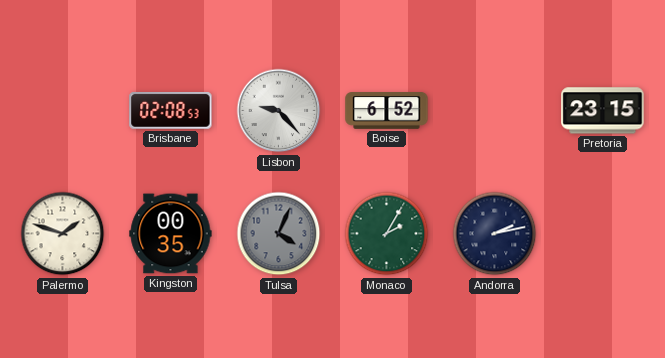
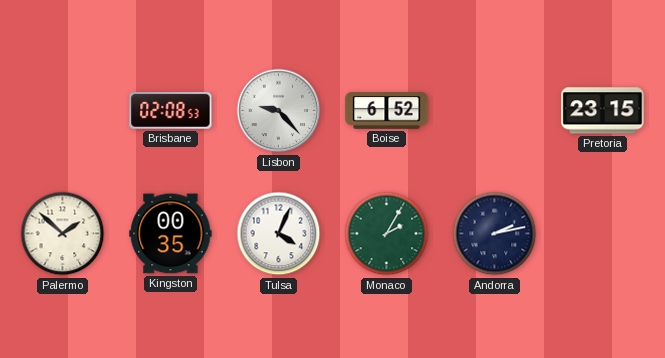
Palermo: 1:48 -> 1:52 (63, 234)
Tulsa dial: grey -> white (279, 234)
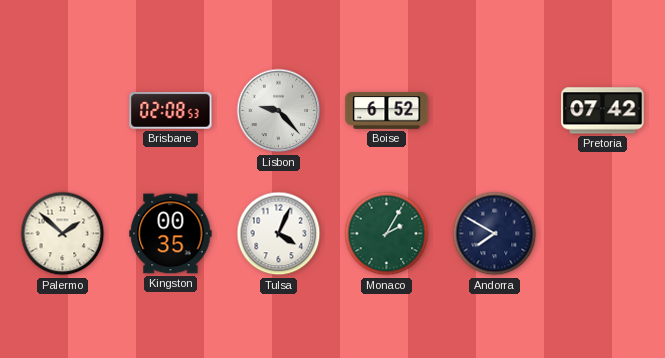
Pretoria: 23:15 -> 07:42 (603, 111)
Andorra: 2:13 -> 7:50 (495, 234)
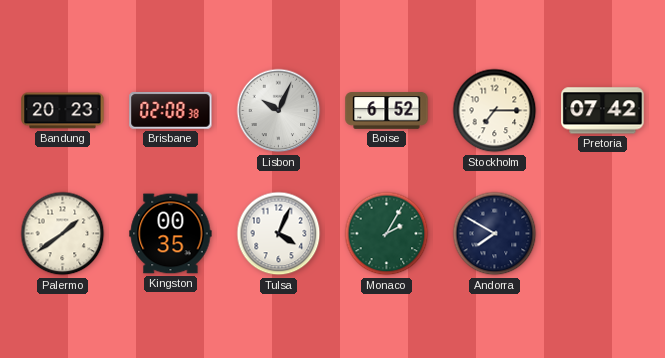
Bandung: none -> 20:23 (63, 111)
Brisbane: 02:08:53 -> 02:08:38 (171, 111)
Lisbon: 9:23 -> 10:04 (279, 111)
Stockholm: none -> 7:15 (495, 111)
Palermo: 1:52 -> 1:39 (63, 234)
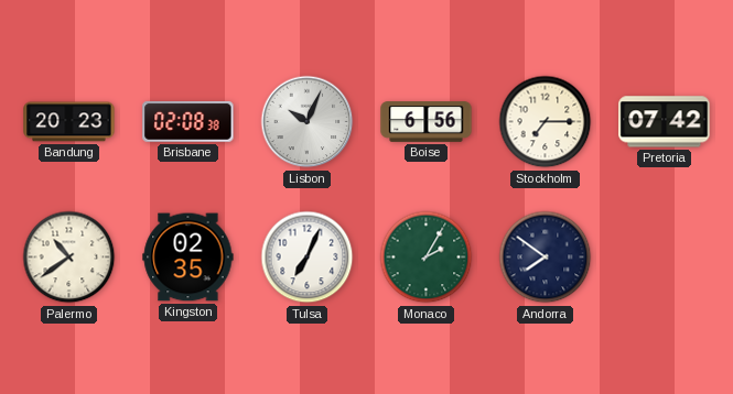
Boise: 6:52 -> 6:56 (427, 122)
Palermo: 1:39 -> 10:39 (69, 258)
Kingston: 00:35 -> 02:35 (188, 258)
Tulsa: 4:04 -> 7:04 (308, 258)
Andorra: 7:50 -> 7:51 (546, 258)
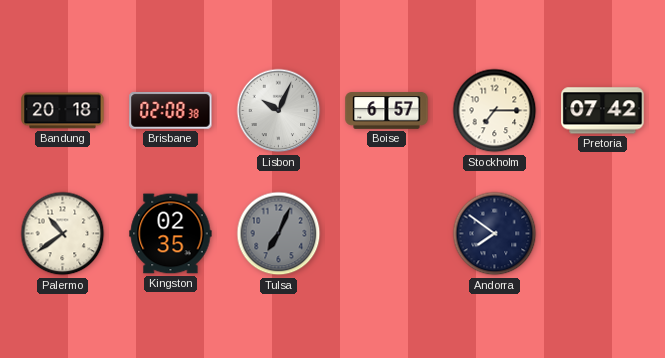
Bandung: 20:23 -> 20:18 (63, 111)
Boise: 6:56 -> 6:57 (387, 111)
Tulsa dial: white -> grey (279, 234)
Monaco: 2:05 -> none (427, 258)
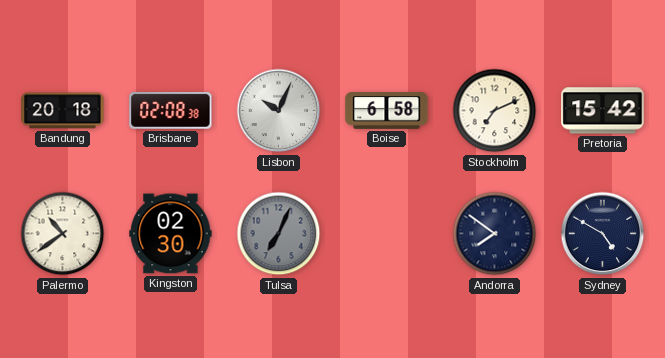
Boise: 6:57 -> 6:58 (387, 111)
Stockholm: 7:15 -> 7:11 (495, 111)
Pretoria: 07:42 -> 15:42 (603, 111)
Kingston: 02:35 -> 02:30 (171, 234)
Sydney: none -> 4:50 (603, 234)
